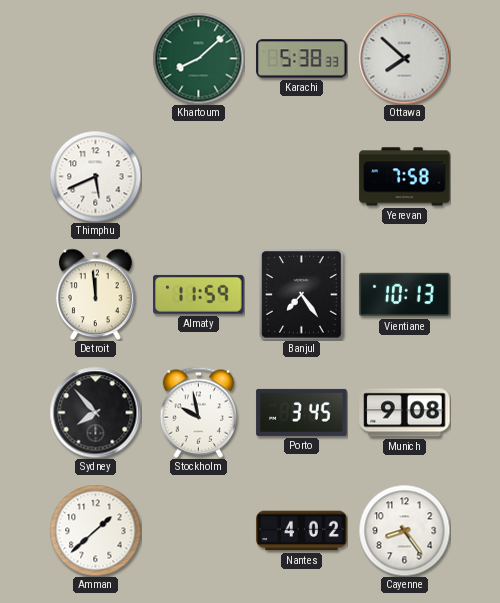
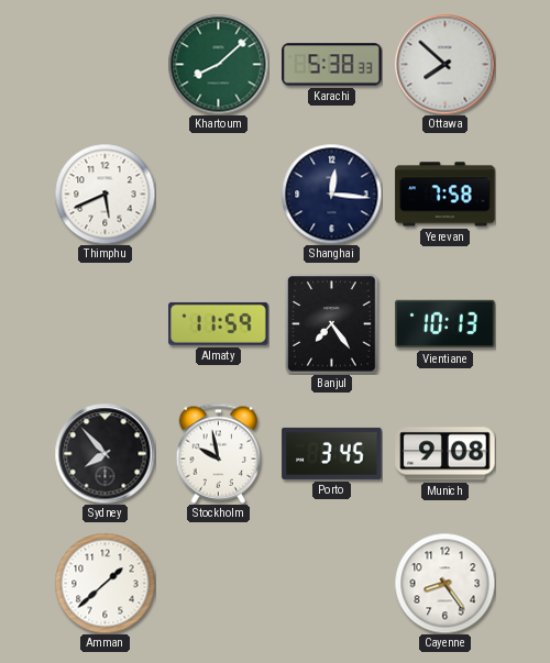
Shanghai: none -> 12:16 (331, 194)
Detroit: 11:59 -> none (96, 294)
Nantes: 4:02 -> none (302, 531)
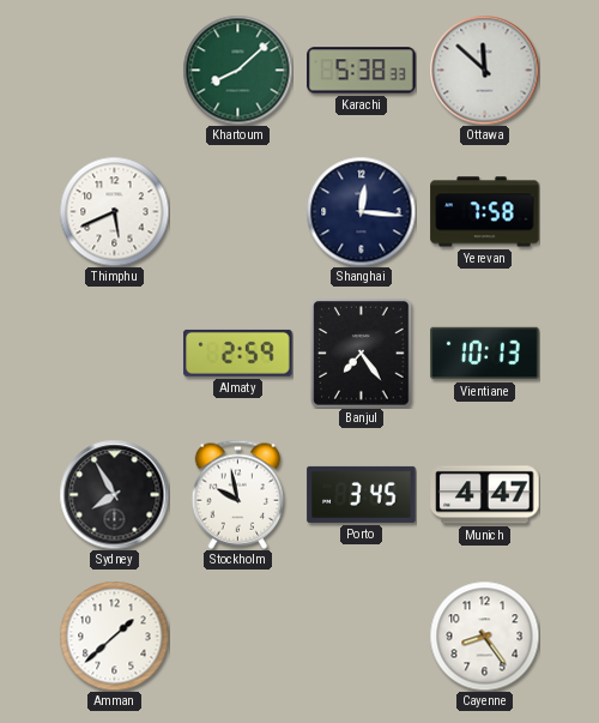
Ottawa: 7:52 -> 11:52 (484, 70)
Almaty: 11:59 -> 2:59 (238, 353)
Sydney: 7:53 -> 7:55 (114, 494)
Munich: 9:08 -> 4:47 (485, 495)
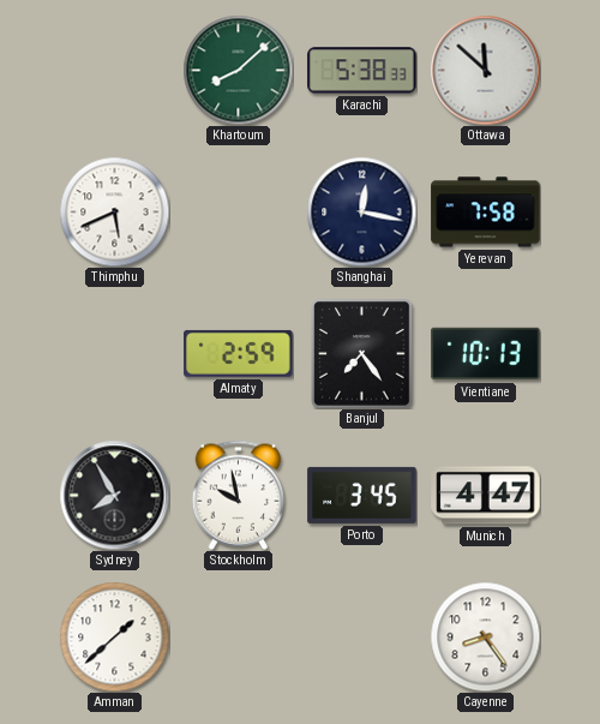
Shanghai: 12:16 -> 12:17 (361, 211)
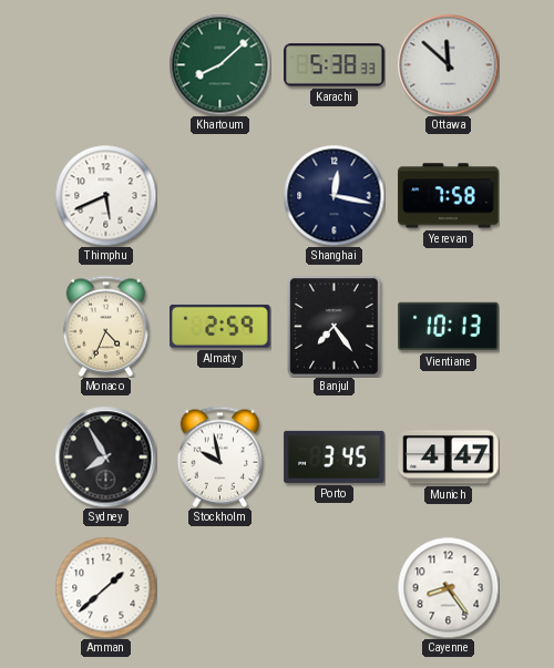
Monaco: none -> 4:34 (106, 326)
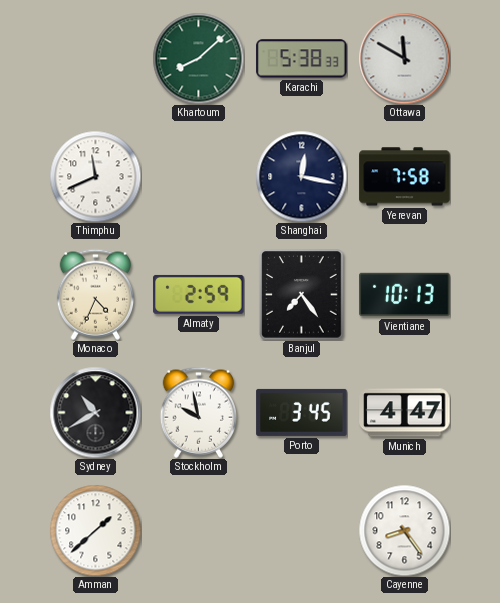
Ottawa: 11:52 -> 11:50 (404, 58)
Thimphu: 5:41 -> 11:41 (95, 176)
Sydney: 7:55 -> 10:40 (95, 412)
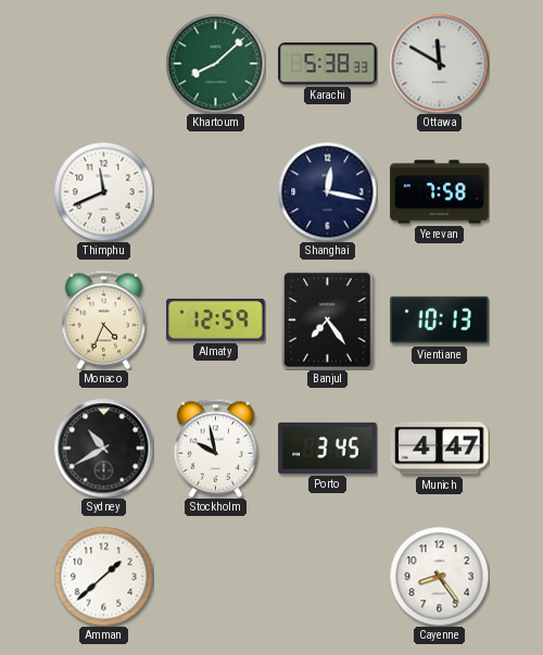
Almaty: 2:59 -> 12:59 (216, 319)
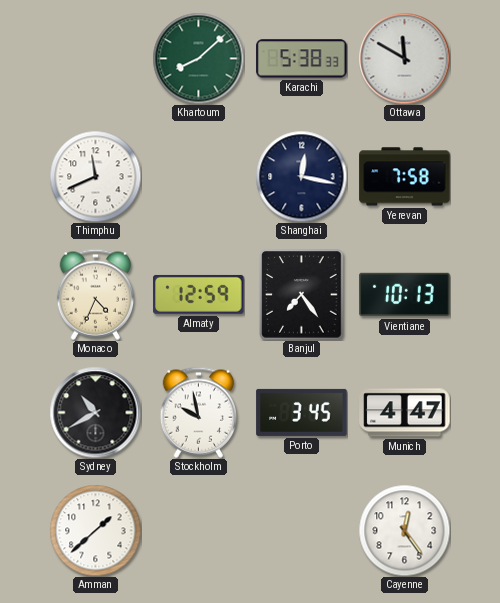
Cayenne: 8:24 -> 12:24 (404, 530)
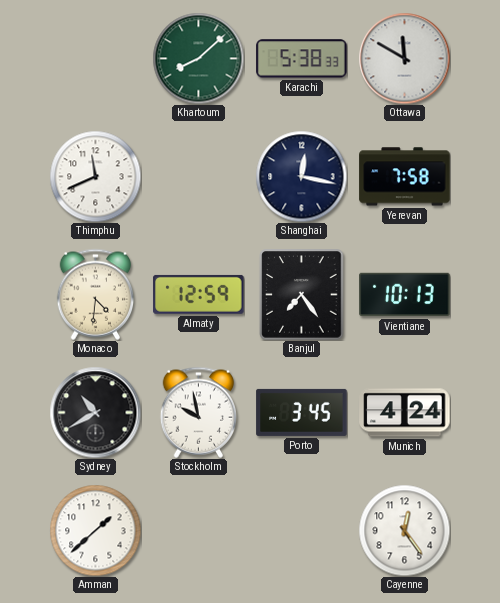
Monaco: 4:34 -> 4:31 (96, 294)
Munich: 4:47 -> 4:24 (405, 413)
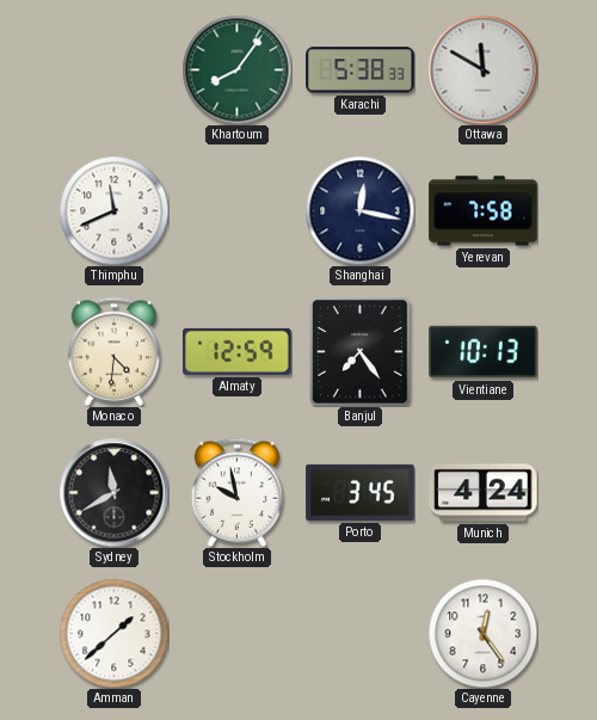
Khartoum: 8:08 -> 8:06 (236, 69)
Sydney: 10:40 -> 11:40 (113, 492)
